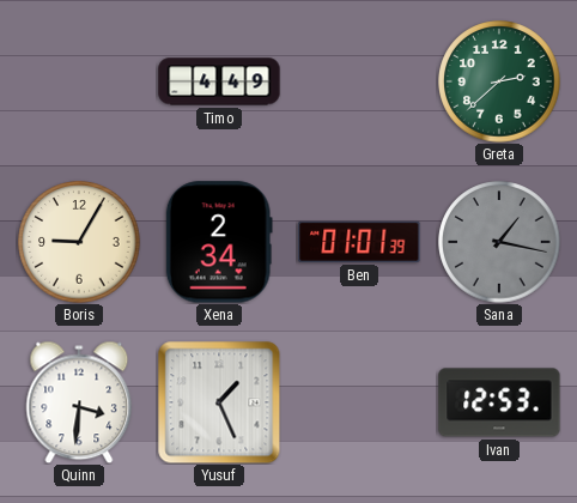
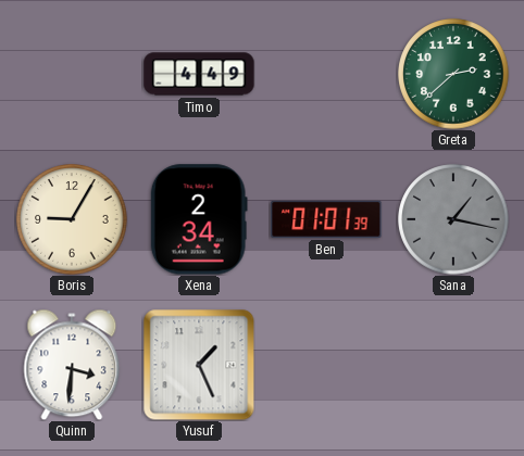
Ivan: 12:53 -> none (499, 402)
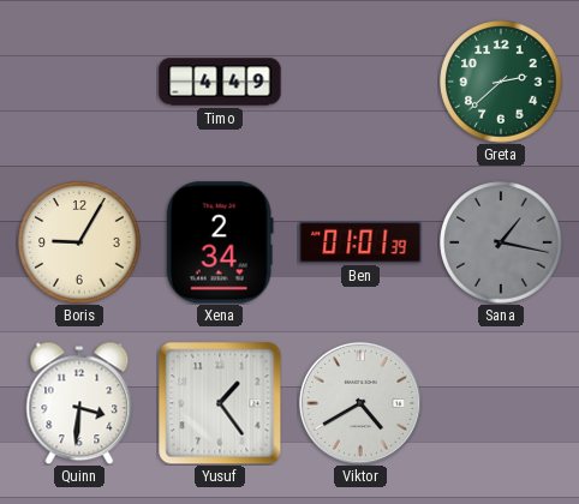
Yusuf: 1:26 -> 1:24 (220, 403)
Viktor: none -> 4:40 (360, 403)
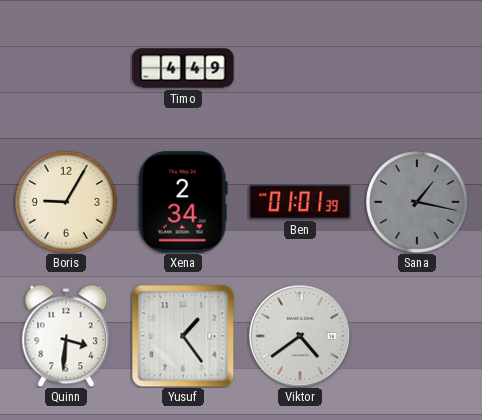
Greta: 2:38 -> none (501, 82)
Viktor: 4:40 -> 4:39 (300, 336)
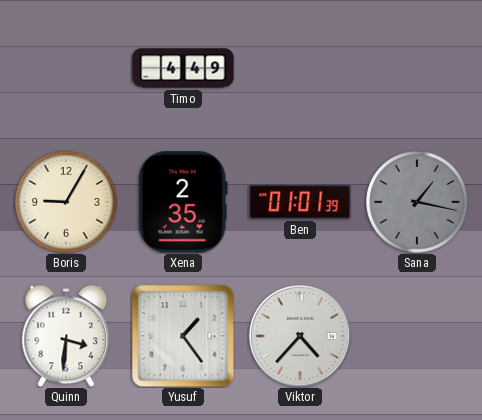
Xena: 2:34 -> 2:35 (183, 202)
Viktor: 4:39 -> 4:37 (300, 336)
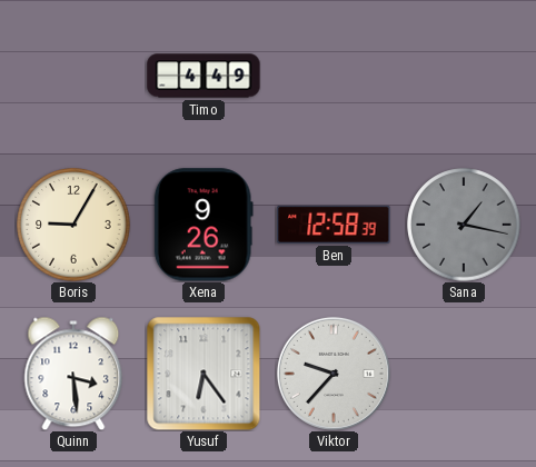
Xena: 2:35 -> 9:26 (204, 225)
Ben: 01:01 -> 12:58 (334, 225)
Quinn: 3:31 -> 3:29 (73, 374)
Yusuf: 1:24 -> 6:24 (204, 374)
Viktor: 4:37 -> 9:37 (334, 374)
